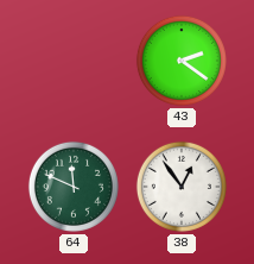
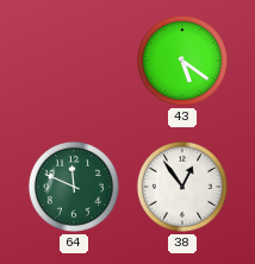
43: 2:21 -> 5:21 (182, 61)
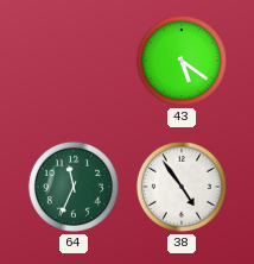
64: 11:49 -> 11:34 (74, 187)
38: 12:54 -> 4:54 (182, 187)
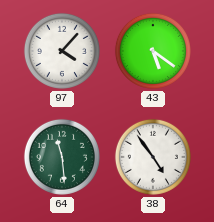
97: none -> 4:07 (62, 51)
64: 11:34 -> 11:29 (62, 157)
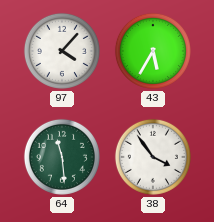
43: 5:21 -> 5:35 (153, 51)
38: 4:54 -> 3:54 (153, 157)
